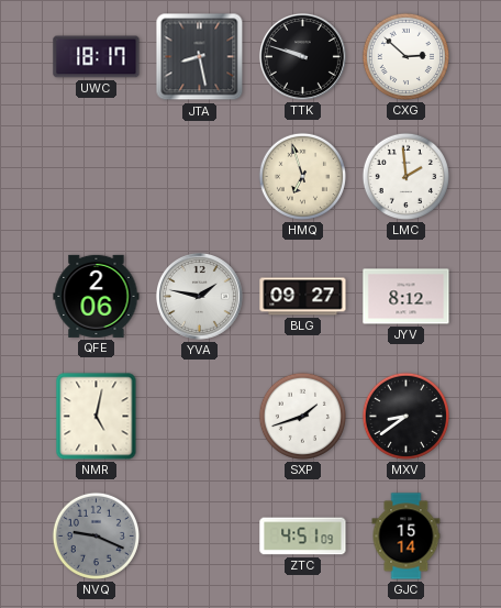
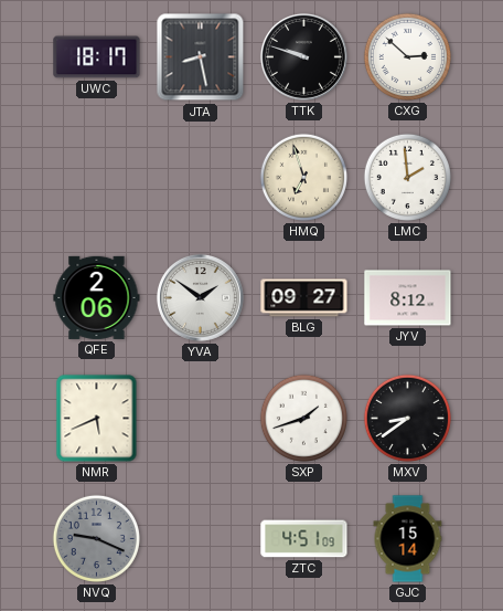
YVA: 1:47 -> 1:51 (200, 297)
NMR: 5:02 -> 5:41 (97, 419)
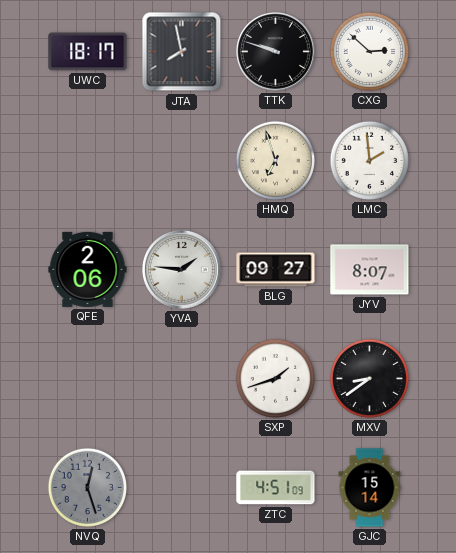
JTA: 8:28 -> 7:58 (182, 52)
YVA: 1:51 -> 1:46 (181, 269)
JYV: 8:12 -> 8:07 (370, 270)
NMR: 5:41 -> none (97, 419)
NVQ: 9:19 -> 12:27 (87, 487)
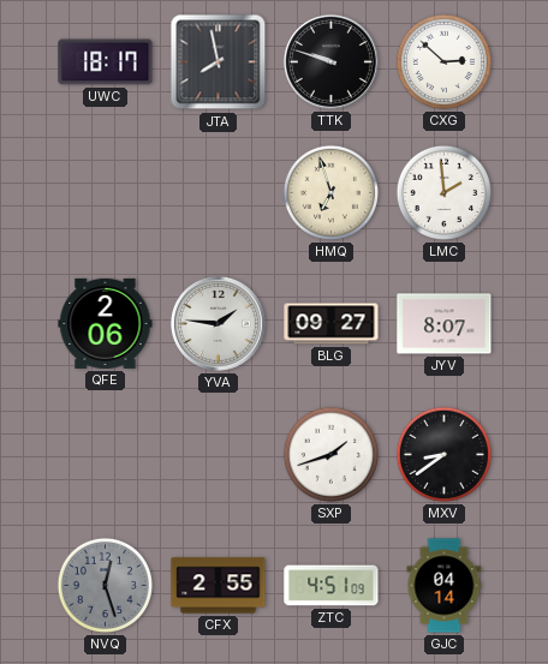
CFX: none -> 2:55 (219, 586)
GJC: 15:14 -> 04:14 (445, 586)
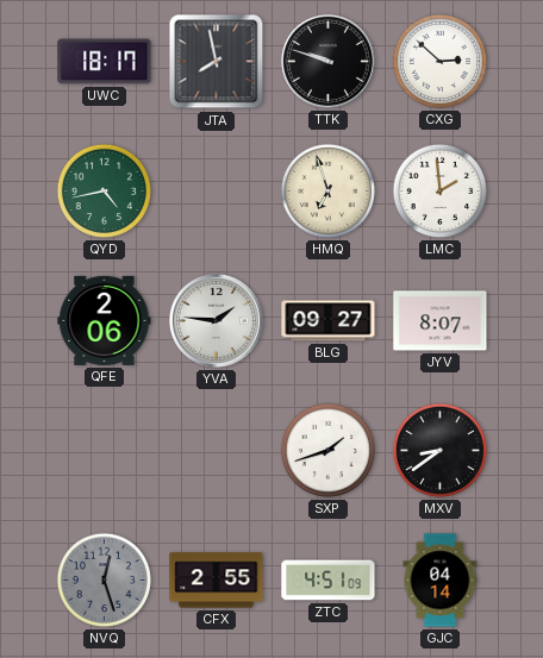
QYD: none -> 4:43 (104, 190)
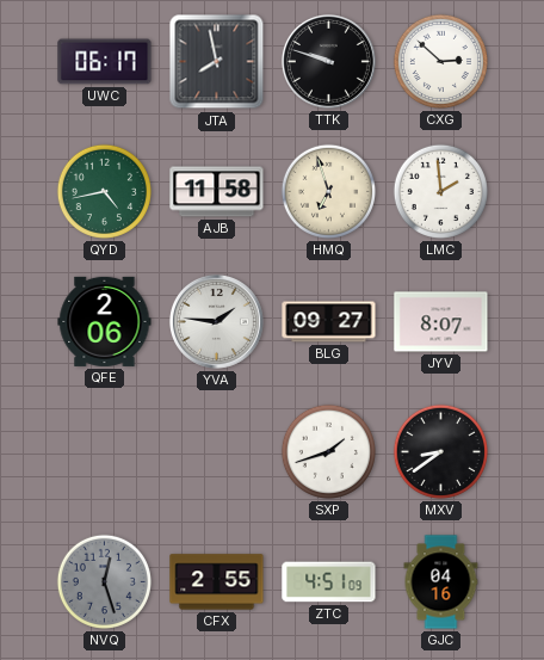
UWC: 18:17 -> 06:17 (105, 62)
AJB: none -> 11:58 (217, 192)
GJC: 04:14 -> 04:16 (441, 582)
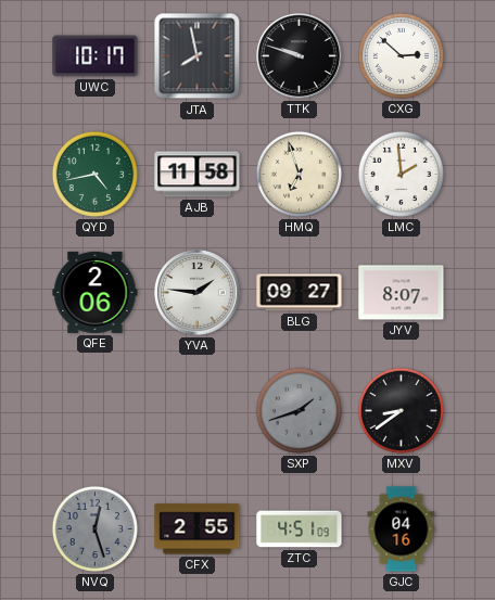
UWC: 06:17 -> 10:17 (96, 56)
SXP dial: white -> grey (299, 410)
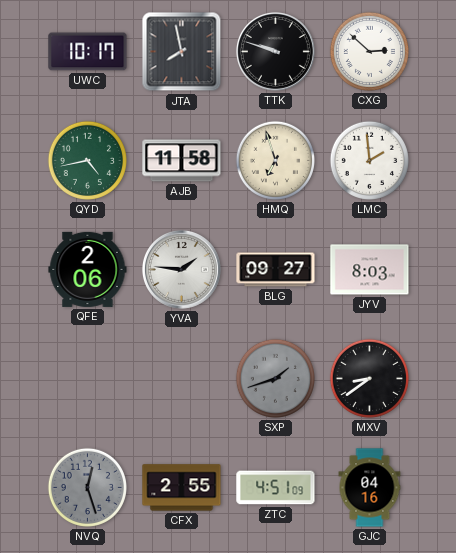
JYV: 8:07 -> 8:03 (370, 270)
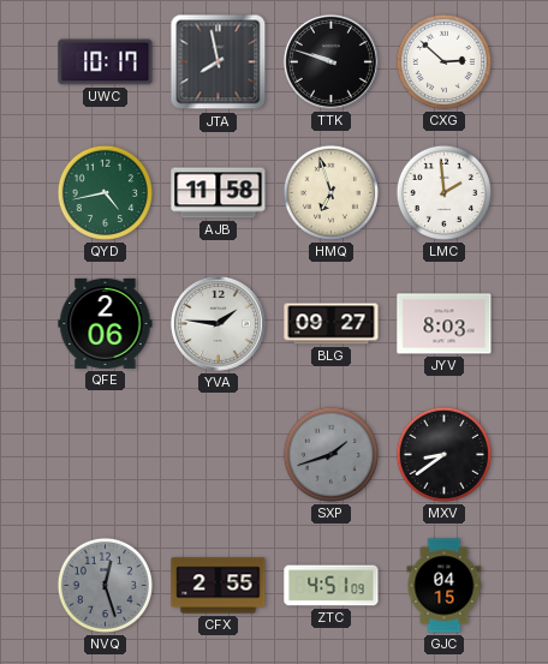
GJC: 04:16 -> 04:15 (445, 586)
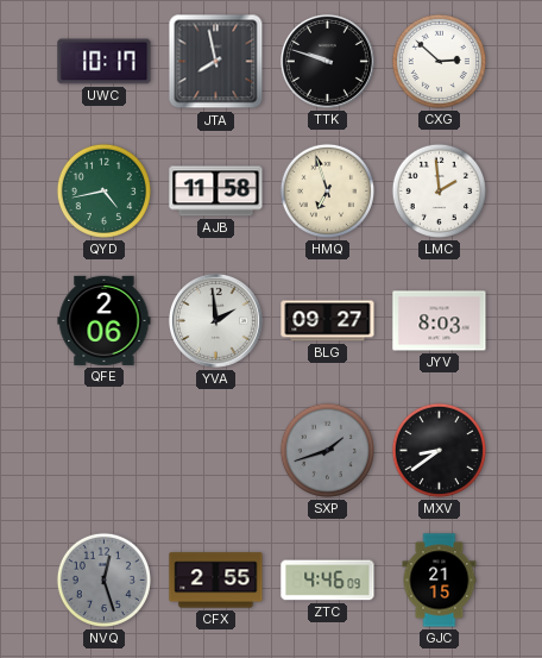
YVA: 1:46 -> 1:59 (215, 320)
ZTC: 4:51 -> 4:46 (328, 581)
GJC: 04:15 -> 21:15 (440, 581)
